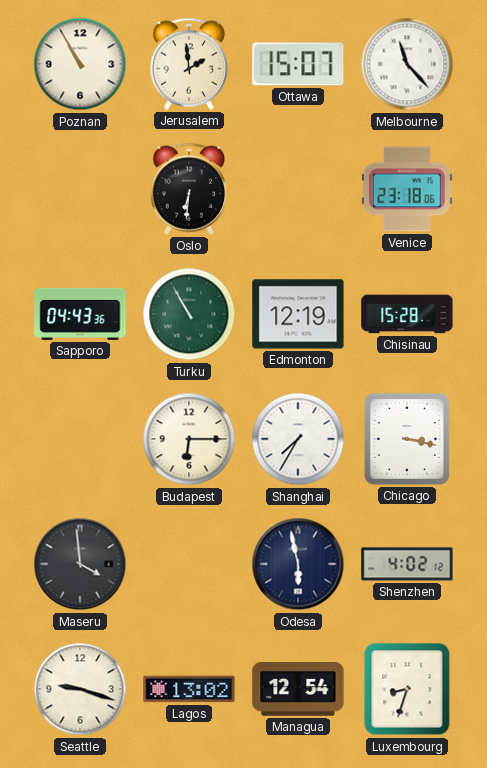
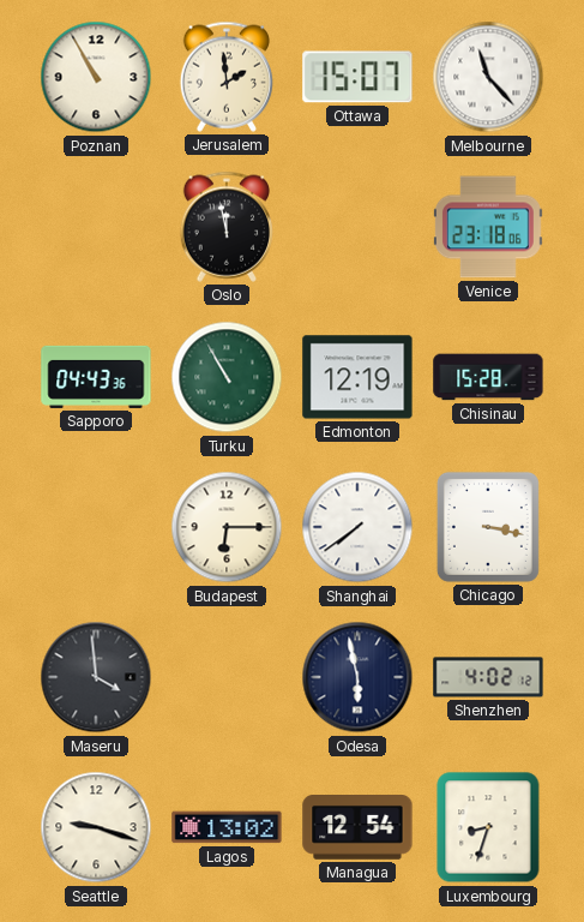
Oslo: 6:31 -> 11:58 (225, 227)
Shanghai: 7:35 -> 7:39 (357, 527)
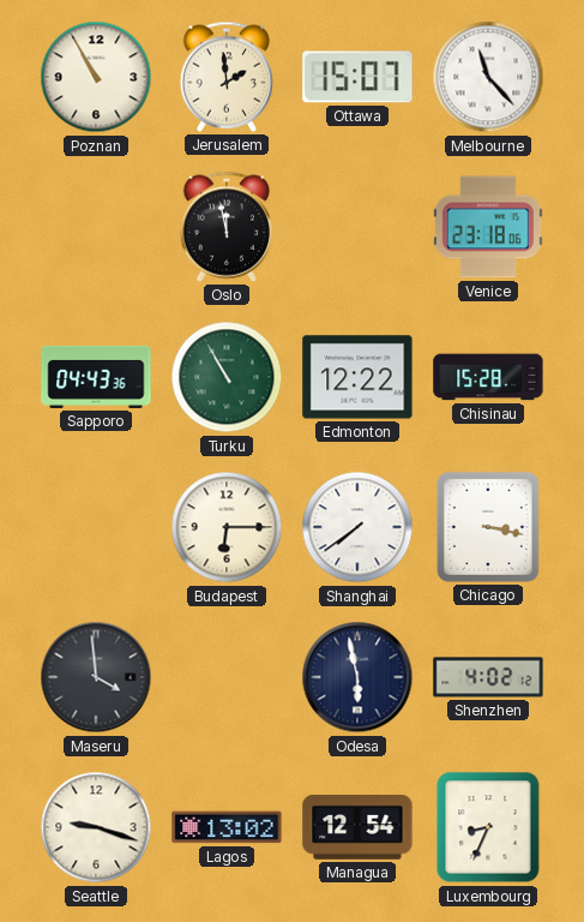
Edmonton: 12:19 -> 12:22 (357, 377)
Luxembourg: 8:33 -> 8:34 (488, 827)
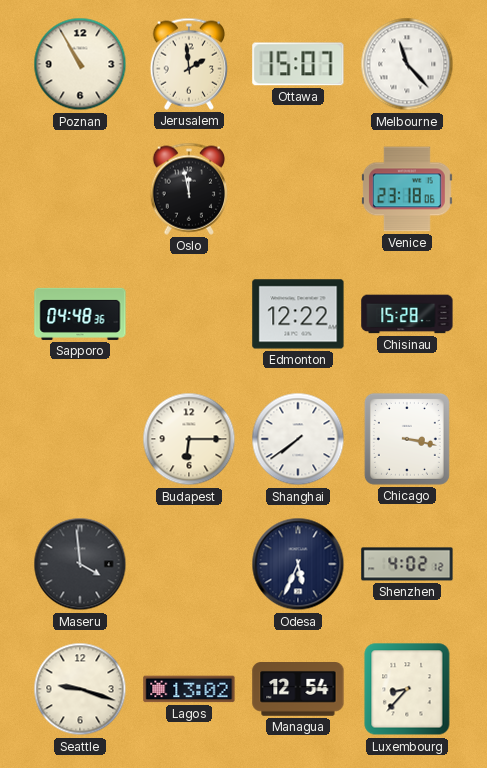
Sapporo: 04:43 -> 04:48 (80, 314)
Turku: 10:55 -> none (227, 377)
Odesa: 5:58 -> 5:34 (298, 564)
Luxembourg: 8:34 -> 8:37 (407, 689)
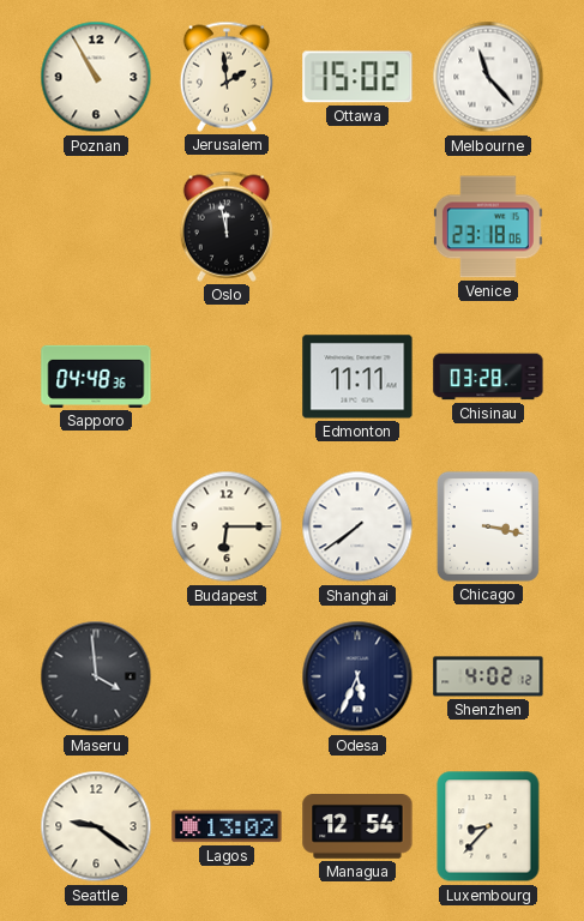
Ottawa: 15:07 -> 15:02 (357, 77)
Edmonton: 12:22 -> 11:11 (357, 377)
Chisinau: 15:28 -> 03:28 (488, 377)
Seattle: 9:18 -> 9:21 (96, 826)
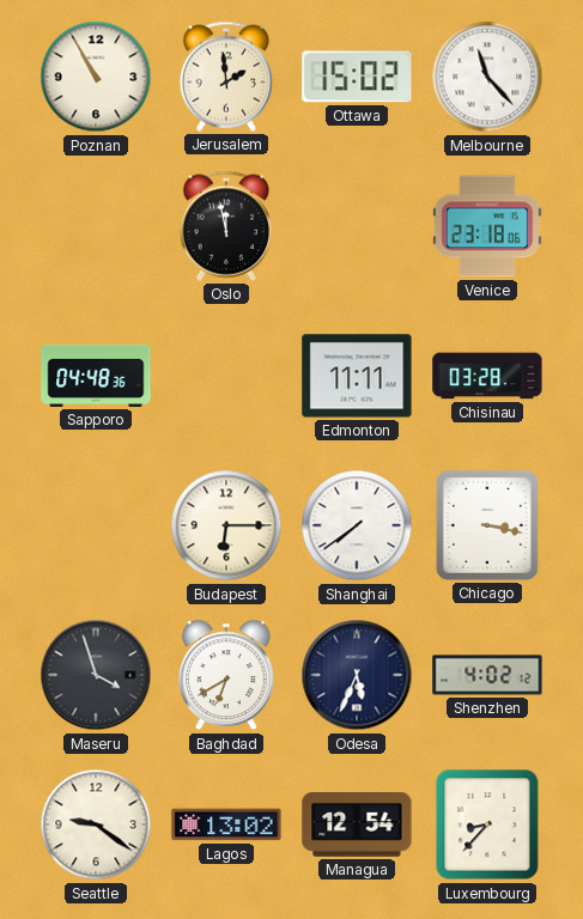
Maseru: 3:59 -> 3:57 (96, 675)
Baghdad: none -> 6:40 (227, 675)
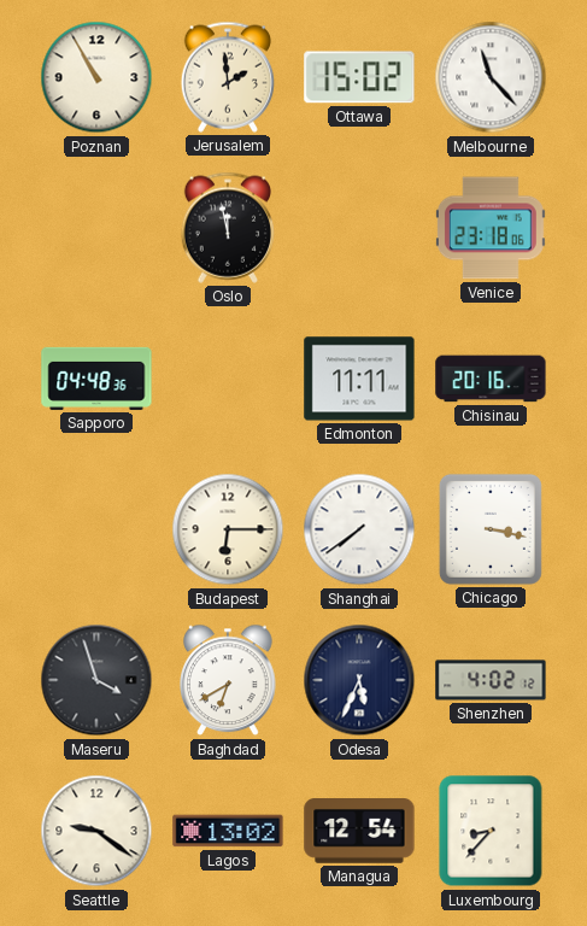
Chisinau: 03:28 -> 20:16 (491, 379)
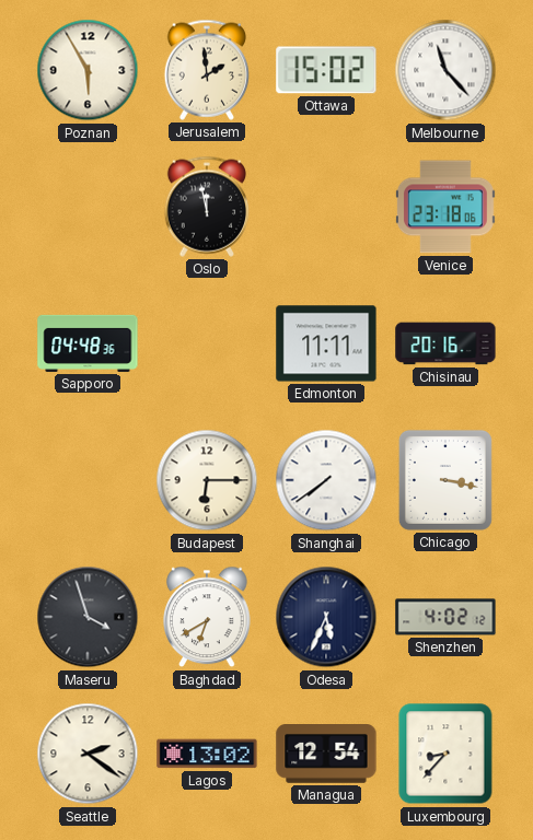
Poznan: 10:55 -> 5:55 (88, 70)
Seattle: 9:21 -> 2:21 (88, 754)
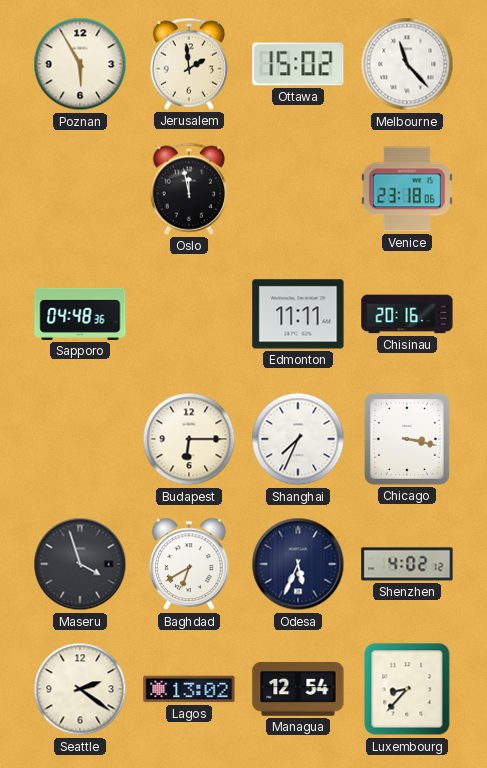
Shanghai: 7:39 -> 7:34 (298, 439)
